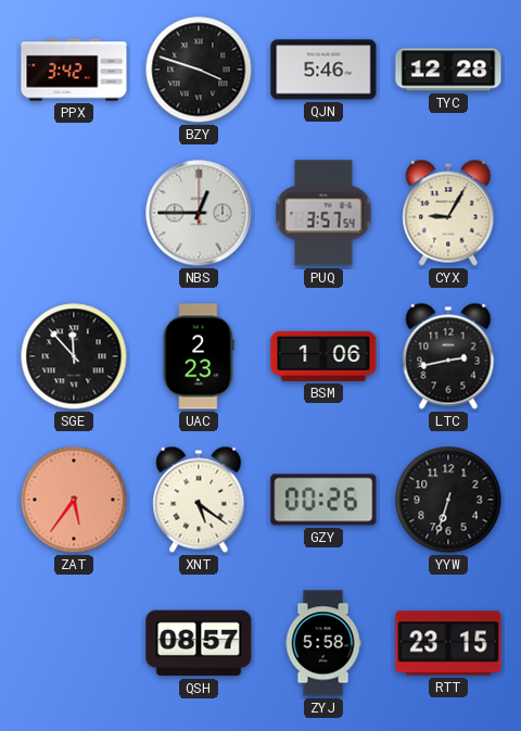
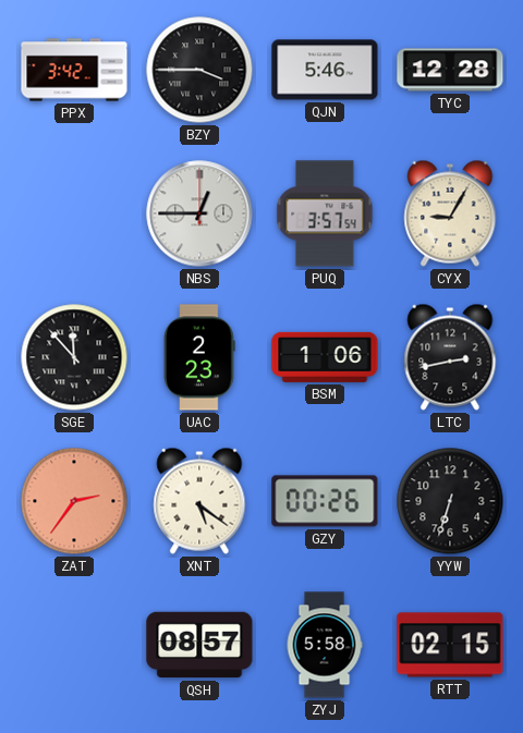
BZY: 3:48 -> 3:45 (199, 70)
ZAT: 5:36 -> 2:36 (74, 501)
RTT: 23:15 -> 02:15 (450, 645)
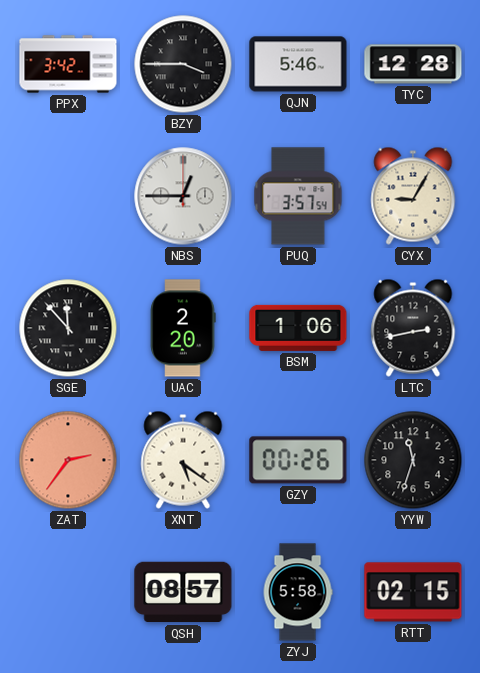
UAC: 2:23 -> 2:20 (183, 328)
YYW: 6:33 -> 11:33 (413, 460)
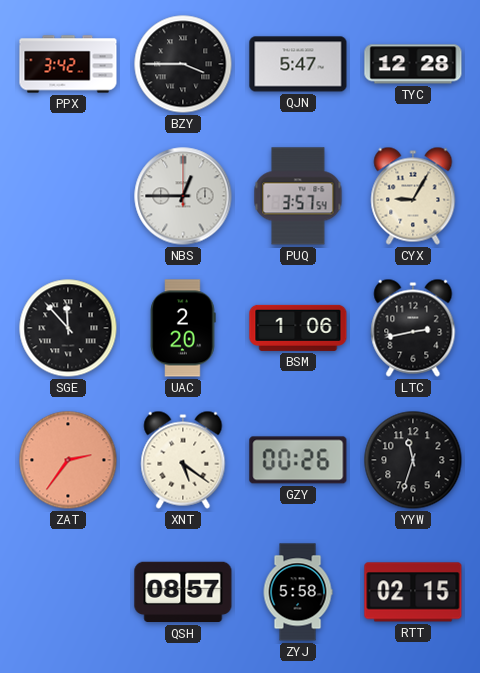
QJN: 5:46 -> 5:47 (298, 64)
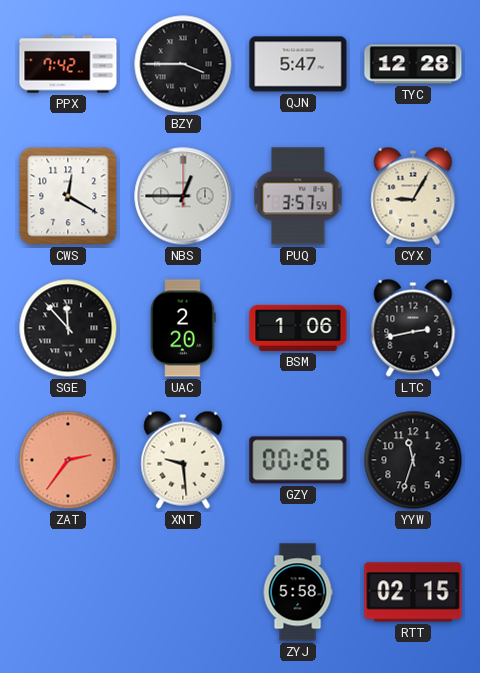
PPX: 3:42 -> 7:42 (68, 64)
CWS: none -> 12:20 (68, 196)
XNT: 5:21 -> 9:29 (183, 460)
QSH: 08:57 -> none (183, 592)
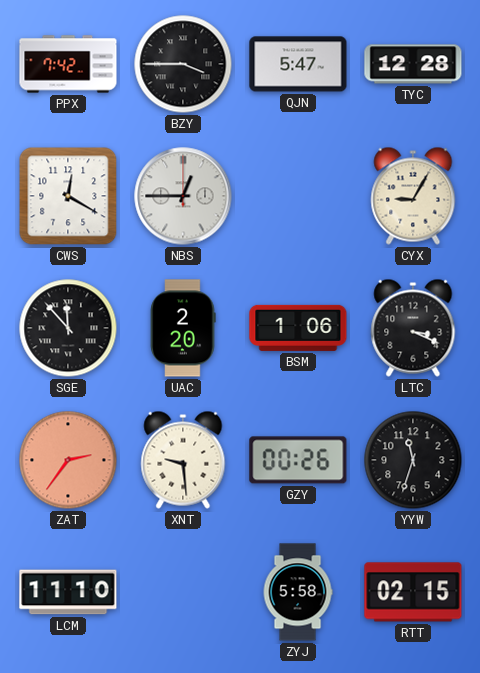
PUQ: 3:57 -> none (298, 196)
LTC: 2:43 -> 3:19 (413, 328)
LCM: none -> 11:10 (68, 592)
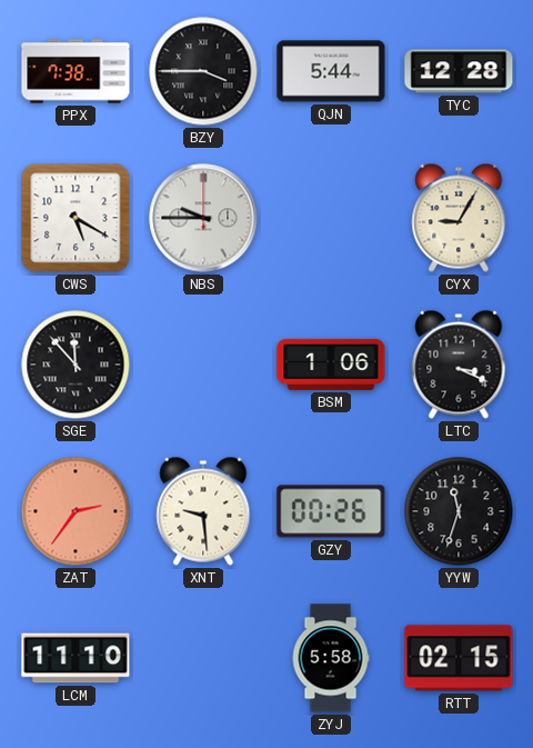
PPX: 7:42 -> 7:38 (76, 71)
QJN: 5:47 -> 5:44 (331, 71)
CWS: 12:20 -> 5:20 (76, 218)
NBS: 12:45 -> 9:45 (203, 218)
UAC: 2:20 -> none (183, 328)
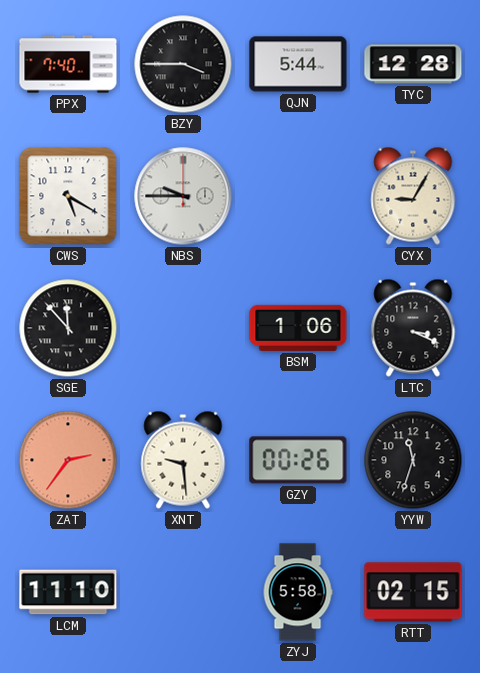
PPX: 7:38 -> 7:40 (68, 64)
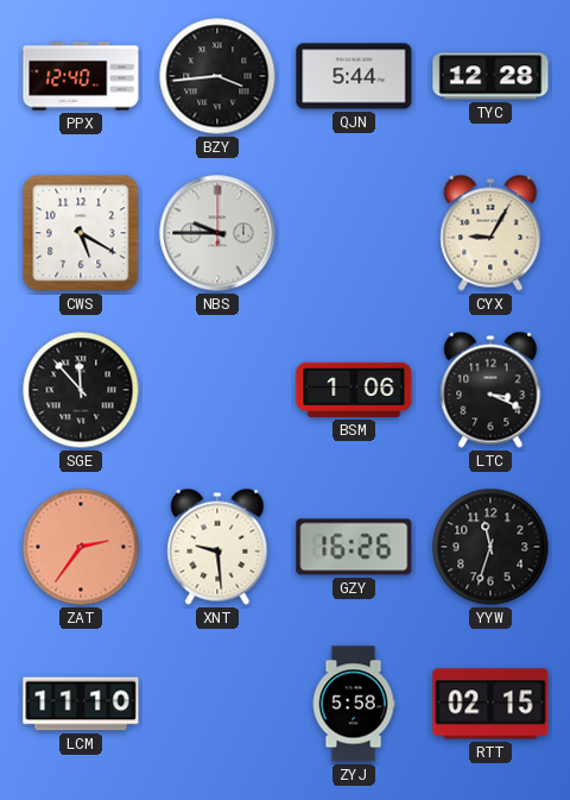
PPX: 7:40 -> 12:40 (81, 76)
BZY: 3:45 -> 3:44 (217, 76)
GZY: 00:26 -> 16:26 (354, 547)
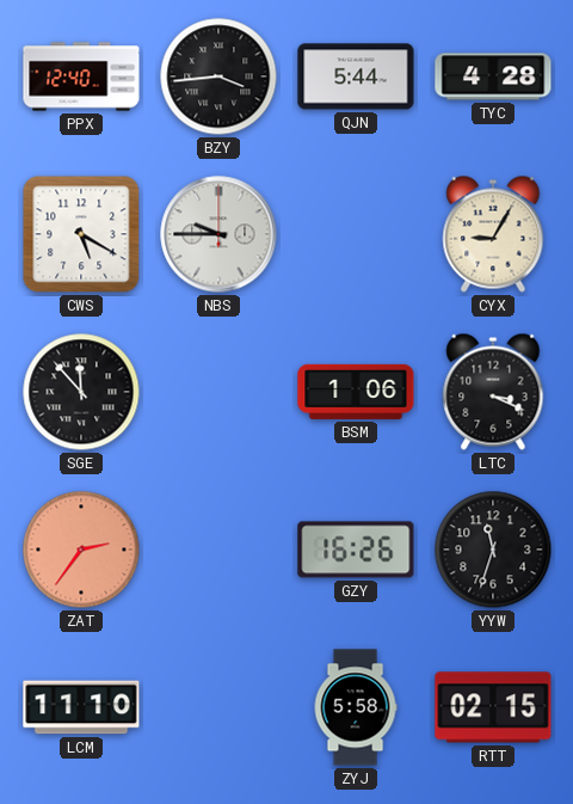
TYC: 12:28 -> 4:28 (493, 76)
XNT: 9:29 -> none (217, 547)
